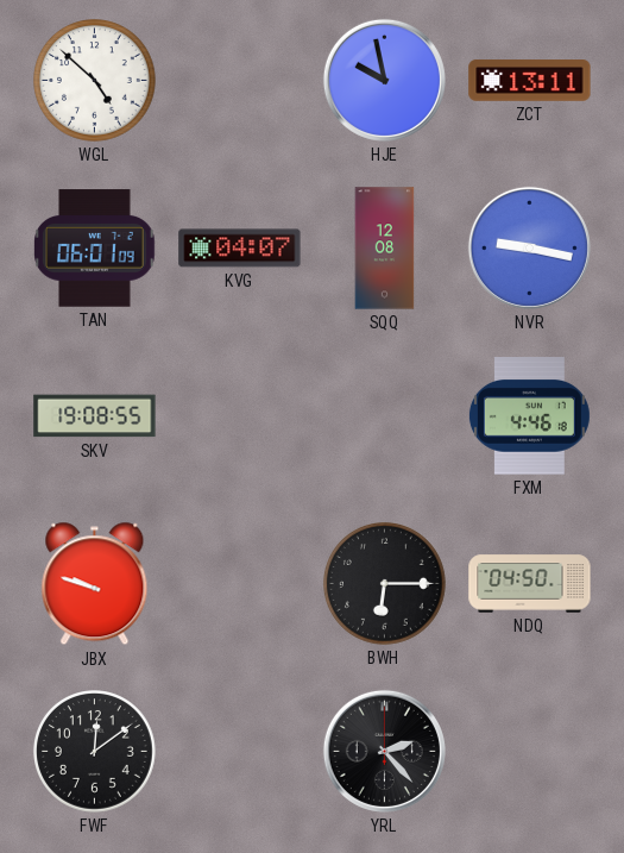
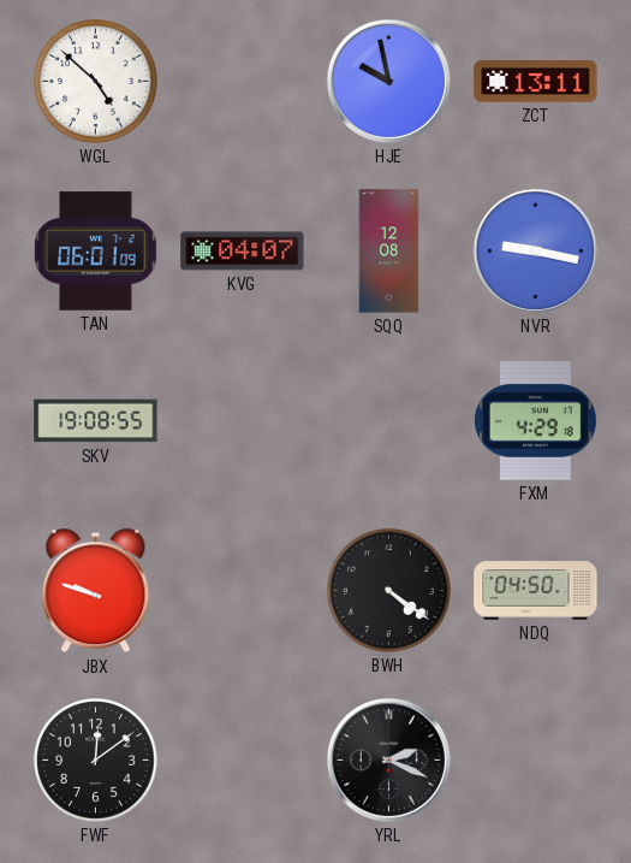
FXM: 4:46 -> 4:29 (535, 421)
BWH: 6:15 -> 4:21 (389, 591)
YRL: 2:23 -> 2:19 (388, 759)
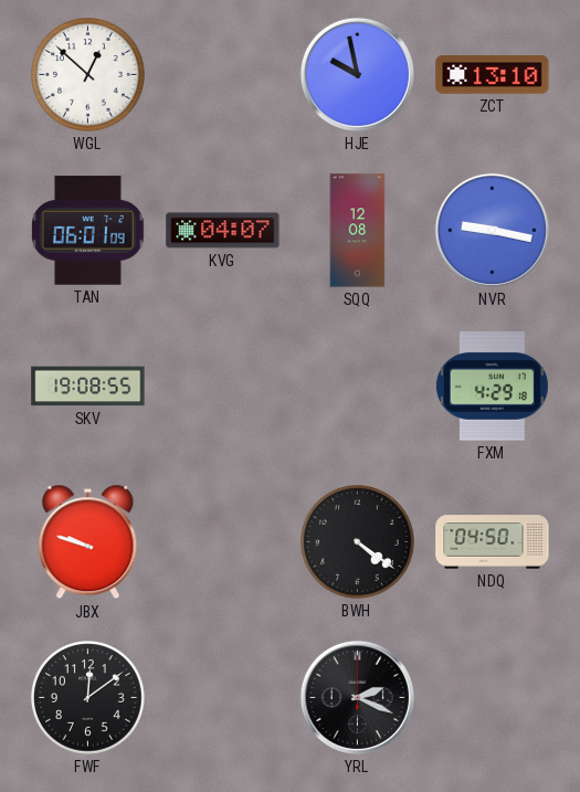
WGL: 4:52 -> 12:52 (88, 75)
ZCT: 13:11 -> 13:10 (493, 75)
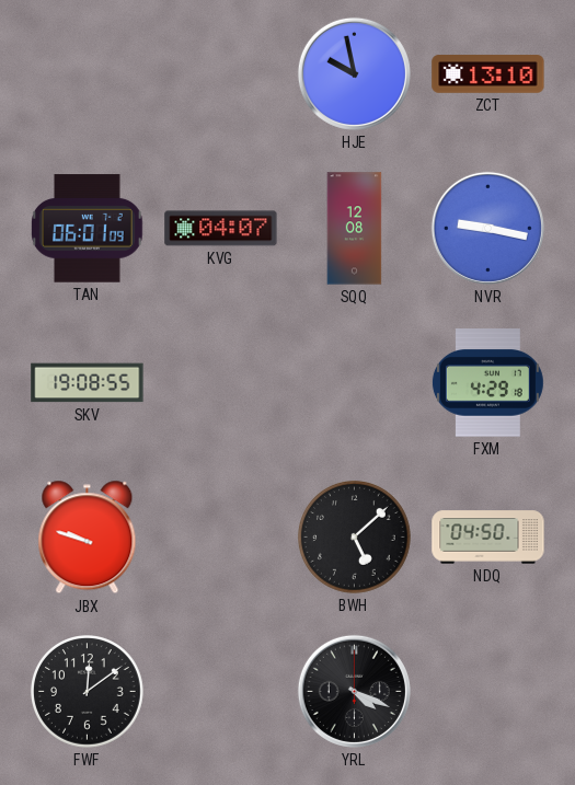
WGL: 12:52 -> none (88, 75)
BWH: 4:21 -> 5:08 (355, 538)
YRL: 2:19 -> 4:19 (354, 691)
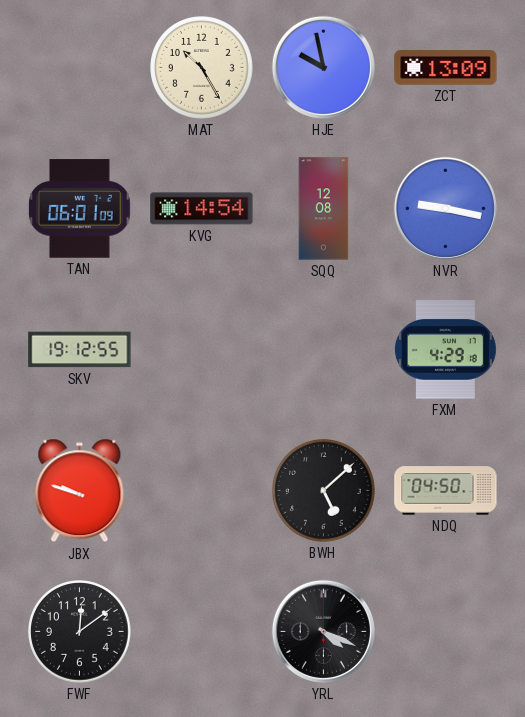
MAT: none -> 10:25 (202, 68)
ZCT: 13:10 -> 13:09 (446, 68)
KVG: 04:07 -> 14:54 (202, 209)
SKV: 19:08 -> 19:12 (80, 350)
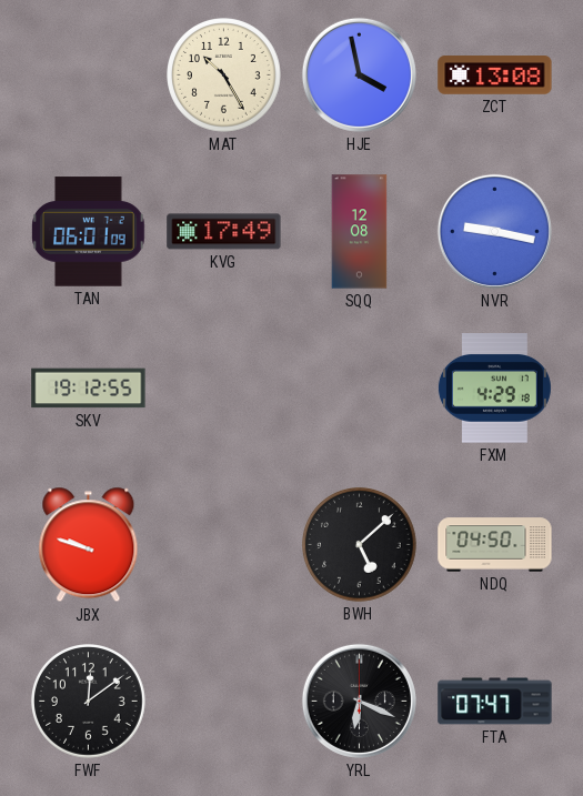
HJE: 9:58 -> 3:58 (359, 74)
ZCT: 13:09 -> 13:08 (495, 75)
KVG: 14:54 -> 17:49 (224, 232)
YRL: 4:19 -> 6:19 (359, 701)
FTA: none -> 07:47 (495, 702)
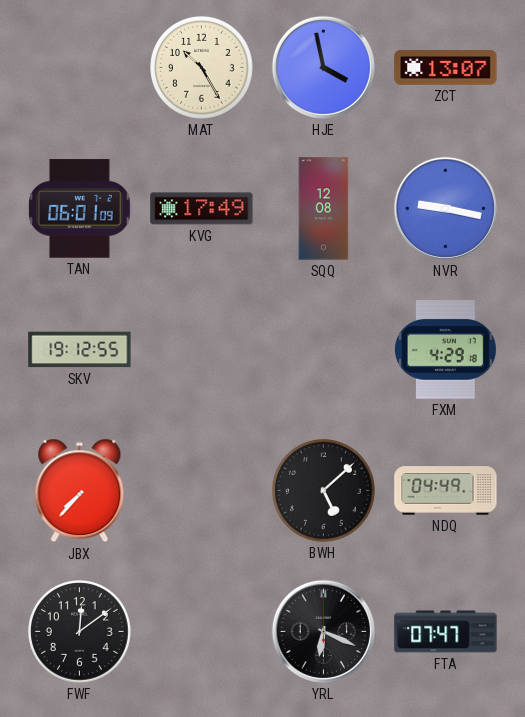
ZCT: 13:08 -> 13:07 (446, 68)
JBX: 9:48 -> 7:37 (80, 491)
NDQ: 04:50 -> 04:49 (446, 491)
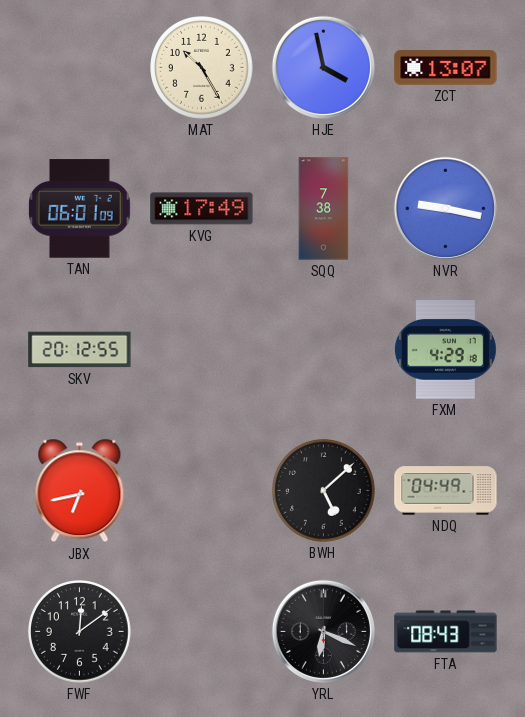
SQQ: 12:08 -> 7:38 (324, 209)
SKV: 19:12 -> 20:12 (80, 350)
JBX: 7:37 -> 6:43 (80, 491)
FTA: 07:47 -> 08:43 (446, 632)
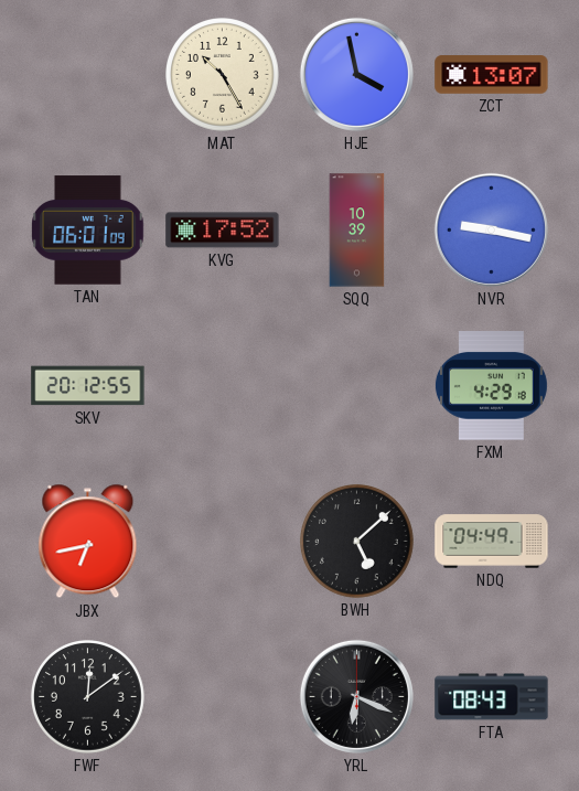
KVG: 17:49 -> 17:52 (223, 231)
SQQ: 7:38 -> 10:39 (357, 231)
